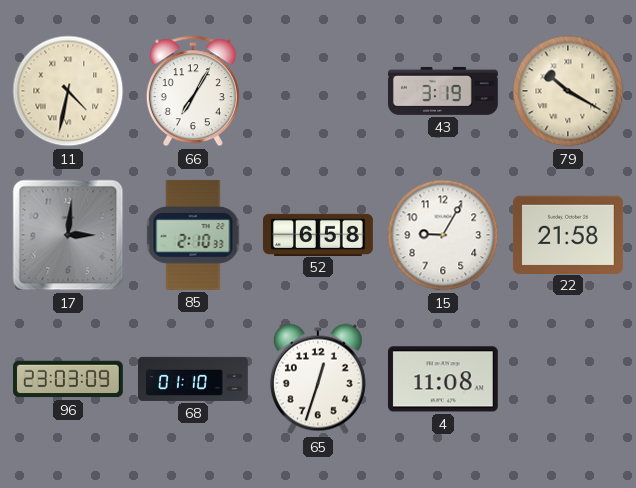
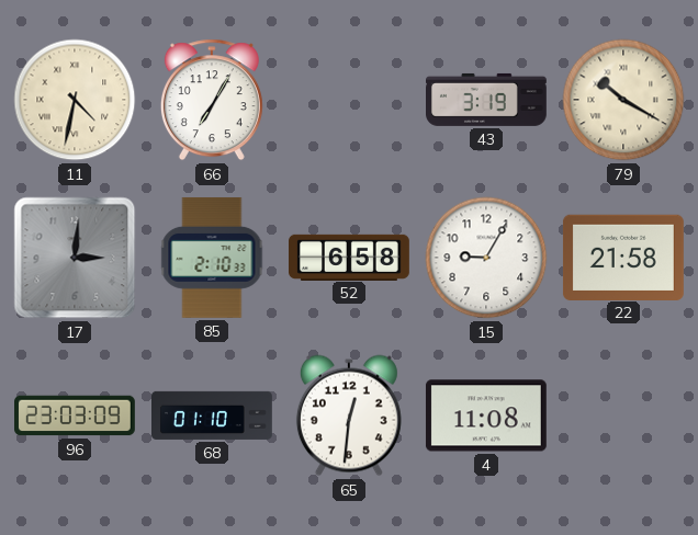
65: 12:33 -> 12:31 (349, 416)
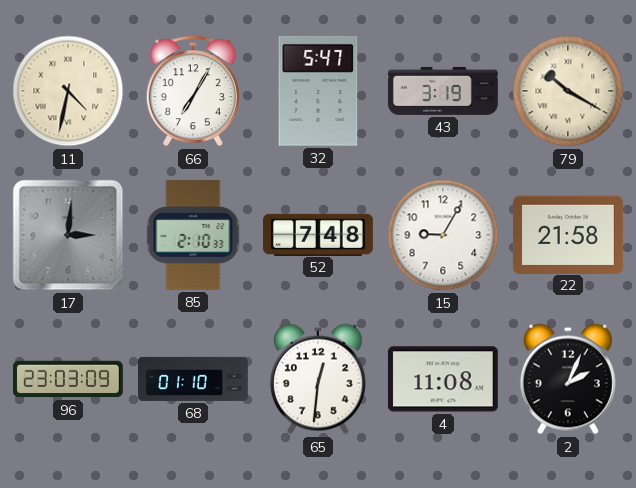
32: none -> 5:47 (318, 91)
52: 6:58 -> 7:48 (319, 234)
2: none -> 2:04 (568, 379)
